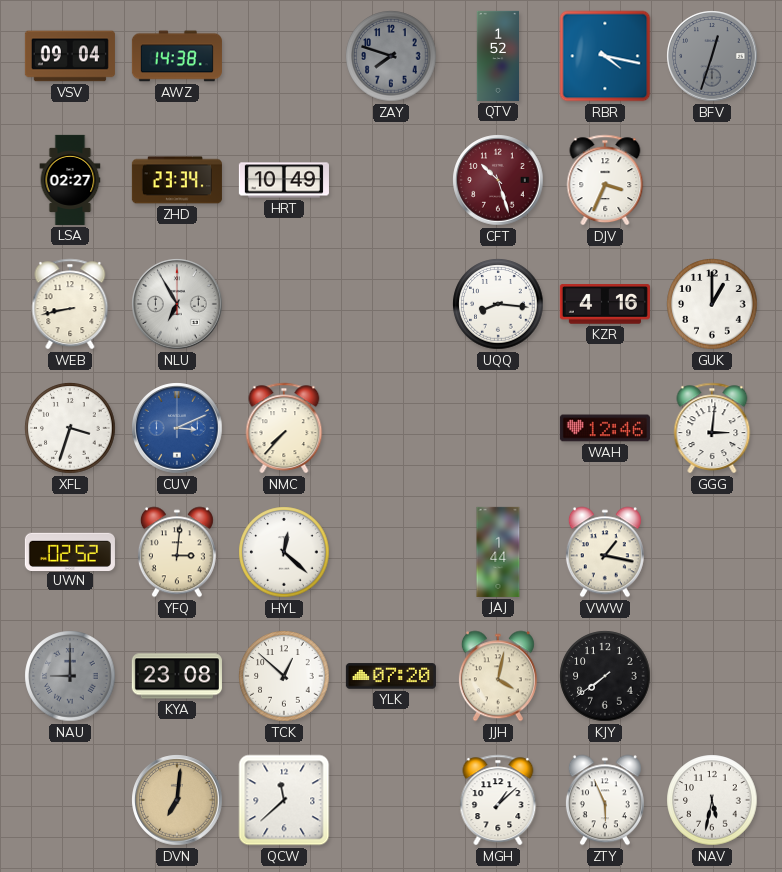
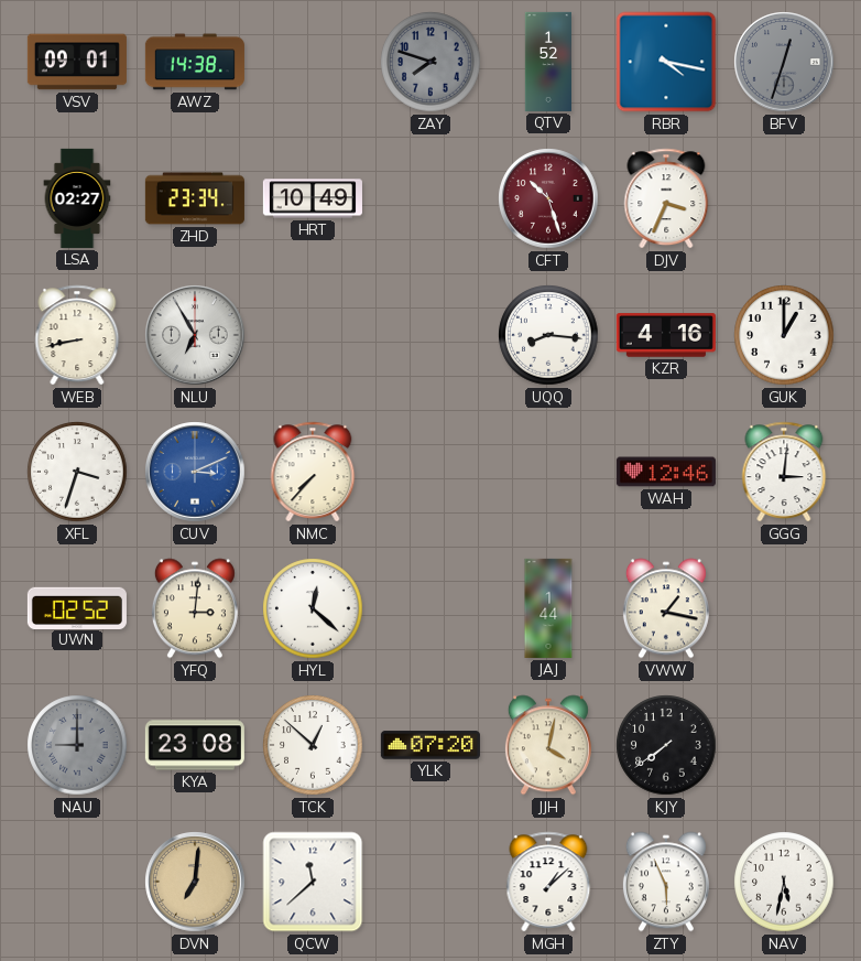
VSV: 09:04 -> 09:01 (77, 62)
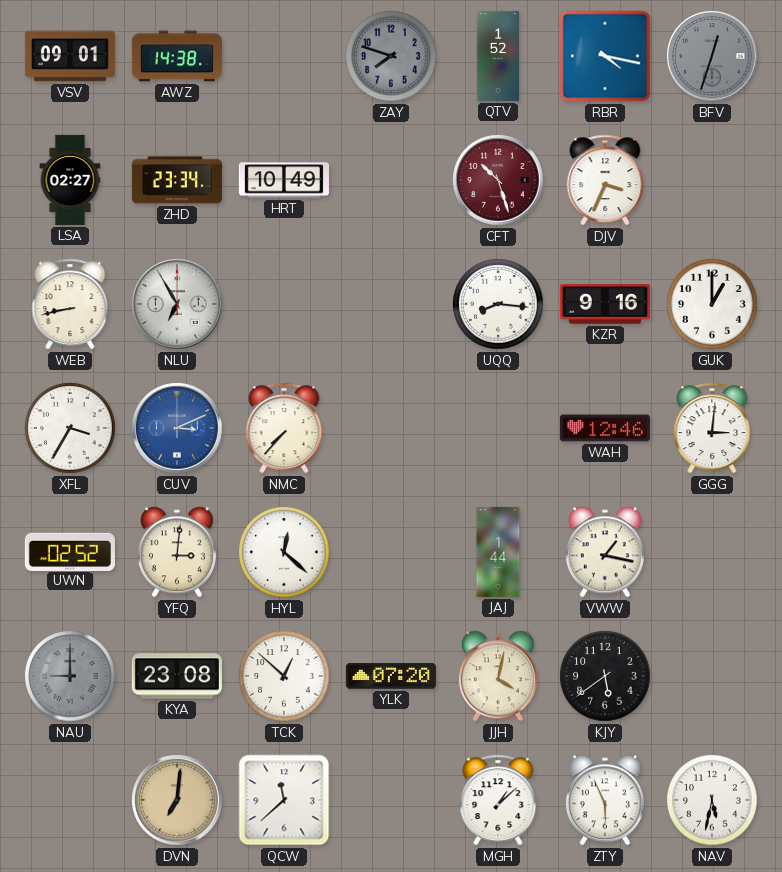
KZR: 4:16 -> 9:16 (605, 304)
XFL: 3:33 -> 3:35 (70, 428)
KJY: 7:39 -> 5:39 (605, 676)
